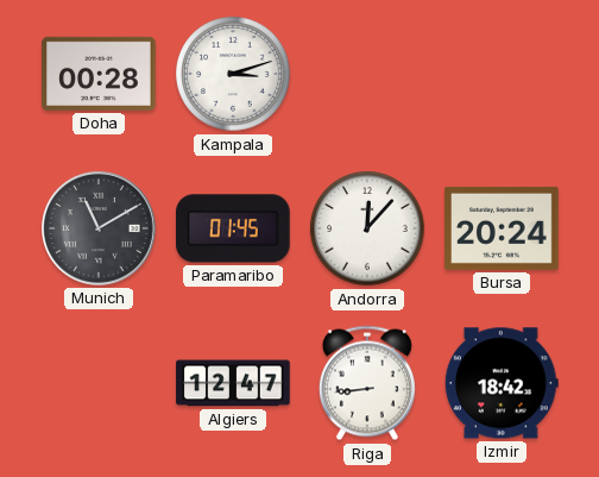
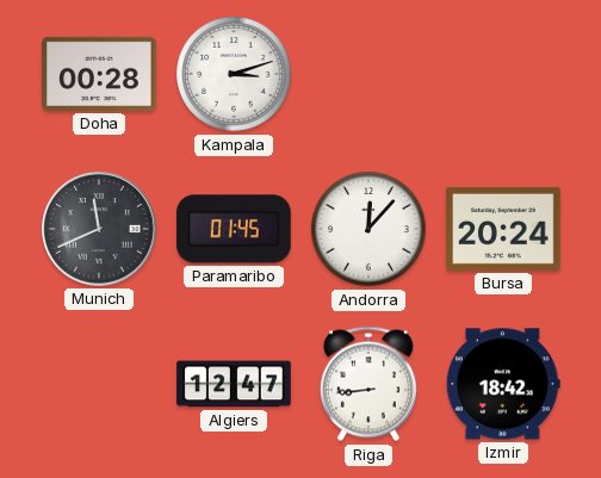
Munich: 11:10 -> 11:41 (100, 230)
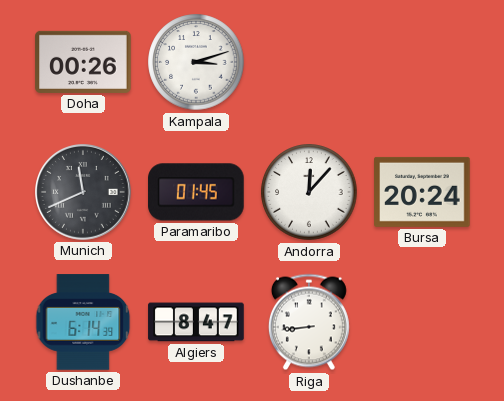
Doha: 00:28 -> 00:26 (83, 62)
Dushanbe: none -> 6:14 (83, 322)
Algiers: 12:47 -> 8:47 (196, 322)
Izmir: 18:42 -> none (503, 384)
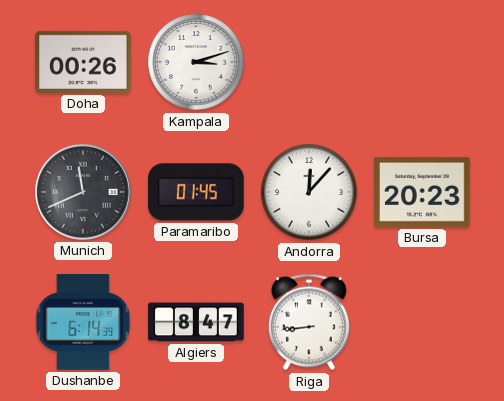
Bursa: 20:24 -> 20:23 (422, 192)
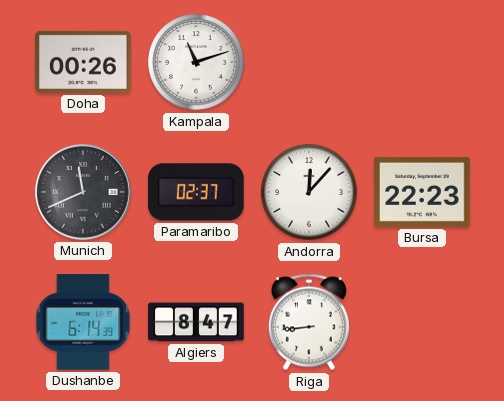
Kampala: 3:12 -> 11:12 (196, 62)
Paramaribo: 01:45 -> 02:37 (196, 192)
Bursa: 20:23 -> 22:23 (422, 192)
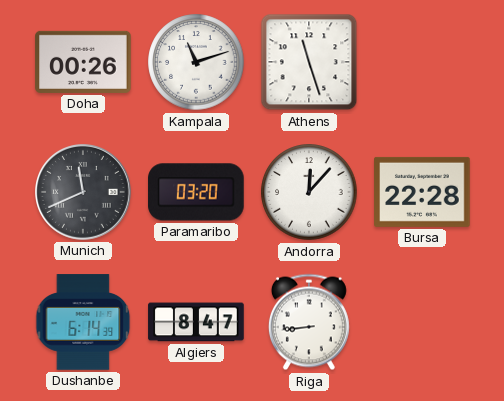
Athens: none -> 11:27 (309, 62)
Paramaribo: 02:37 -> 03:20 (196, 192)
Bursa: 22:23 -> 22:28 (422, 192)
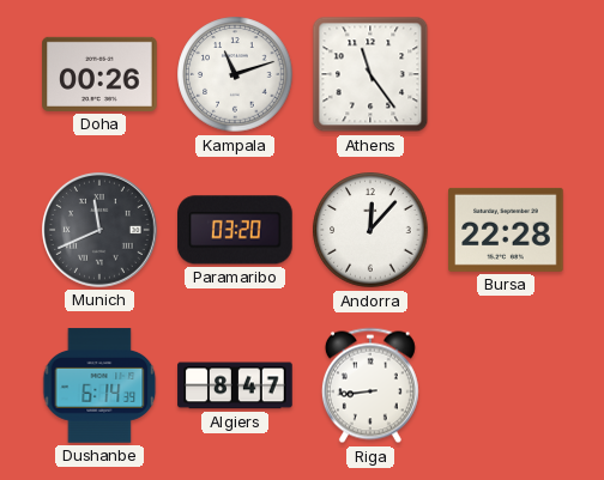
Athens: 11:27 -> 11:24 (370, 74)
